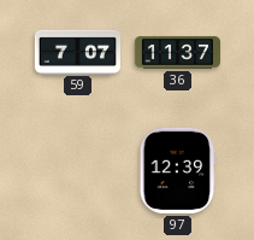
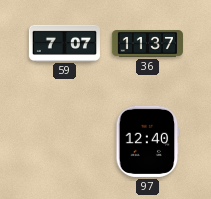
97: 12:39 -> 12:40 (148, 141)
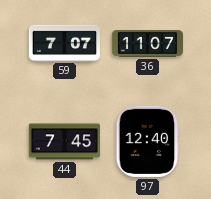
36: 11:37 -> 11:07 (147, 44)
44: none -> 7:45 (64, 142)
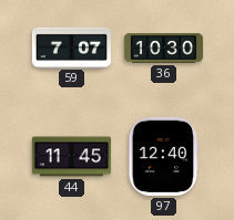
36: 11:07 -> 10:30 (163, 49)
44: 7:45 -> 11:45 (71, 157)
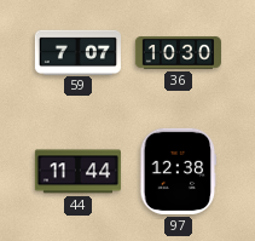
44: 11:45 -> 11:44 (77, 172)
97: 12:40 -> 12:38 (179, 171)
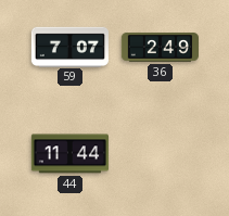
36: 10:30 -> 2:49 (160, 48)
97: 12:38 -> none (179, 171)
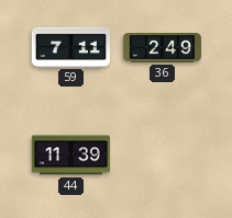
59: 7:07 -> 7:11 (70, 47)
44: 11:44 -> 11:39 (70, 156)
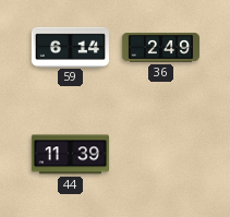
59: 7:11 -> 6:14 (70, 47)
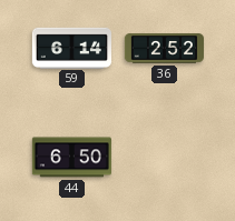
36: 2:49 -> 2:52 (164, 49)
44: 11:39 -> 6:50 (71, 158)
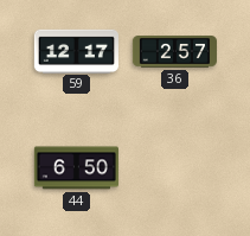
59: 6:14 -> 12:17 (76, 51)
36: 2:52 -> 2:57 (174, 52)
